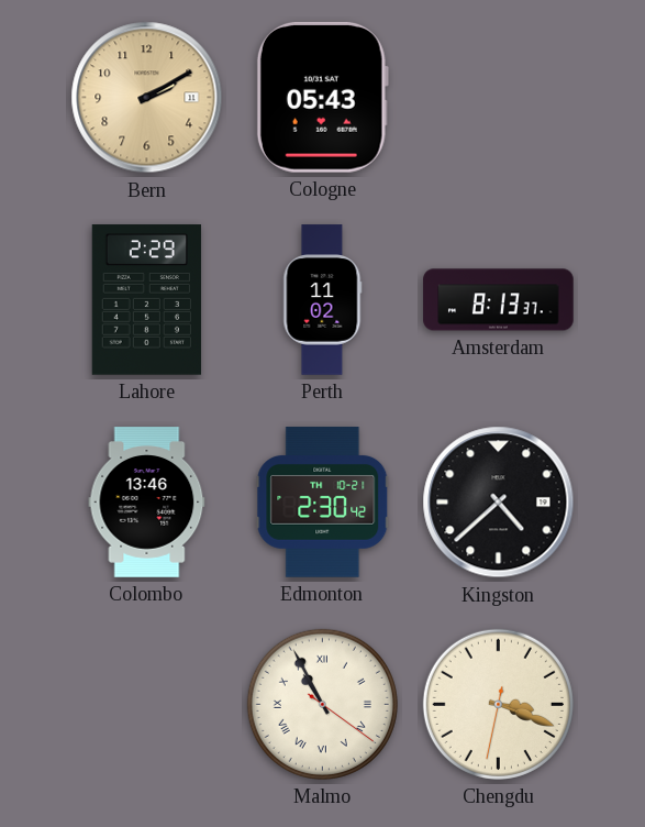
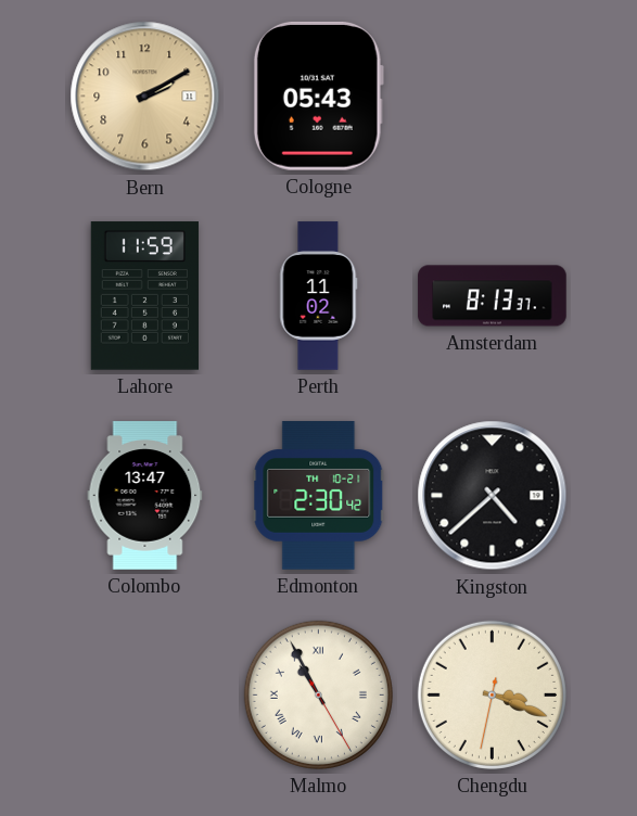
Lahore: 2:29 -> 11:59 (144, 296)
Colombo: 13:46 -> 13:47 (145, 496)
Malmo: 10:55:21 -> 10:55:25 (318, 694)
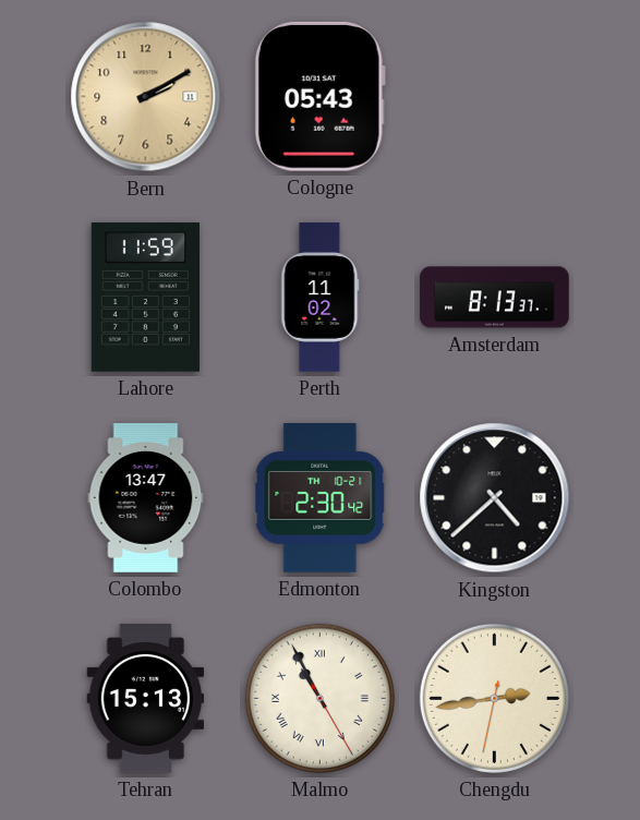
Tehran: none -> 15:13 (146, 699)
Chengdu: 3:18 -> 2:43 (494, 698)
